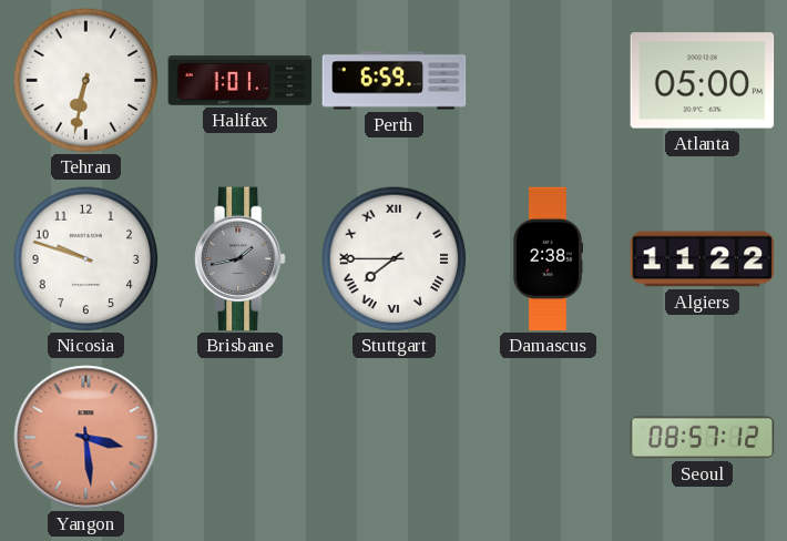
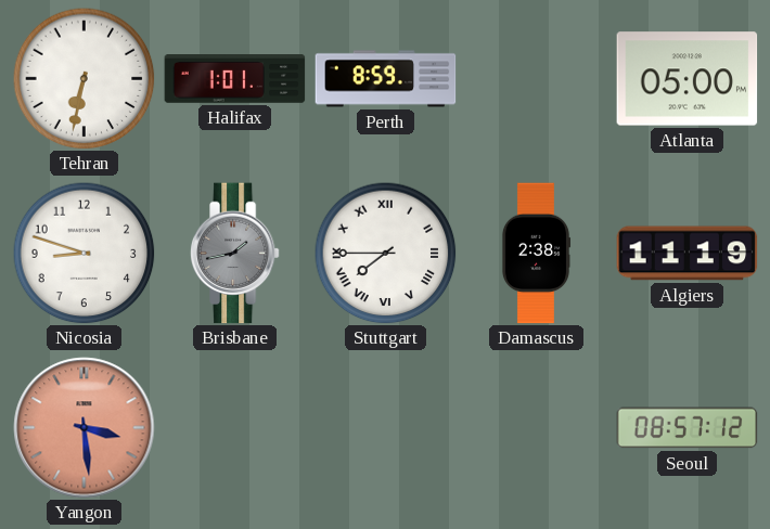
Perth: 6:59 -> 8:59 (386, 79)
Nicosia: 9:48 -> 8:48 (85, 254)
Algiers: 11:22 -> 11:19 (688, 254)
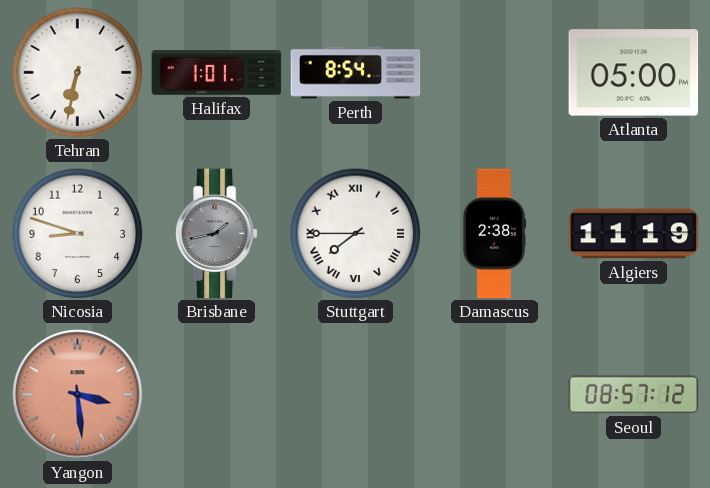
Perth: 8:59 -> 8:54 (356, 73)
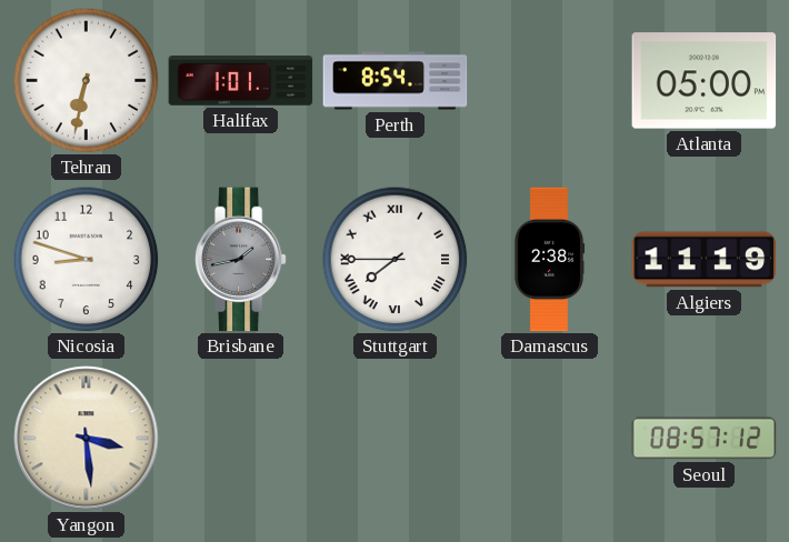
Yangon dial: salmon -> cream (87, 439)
